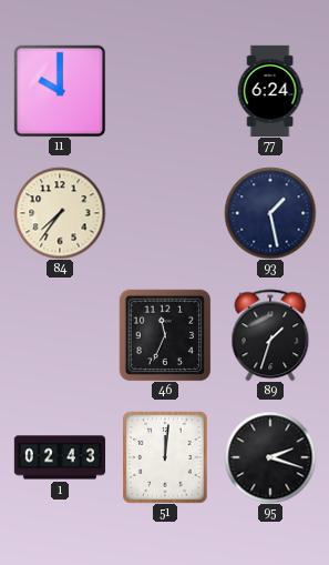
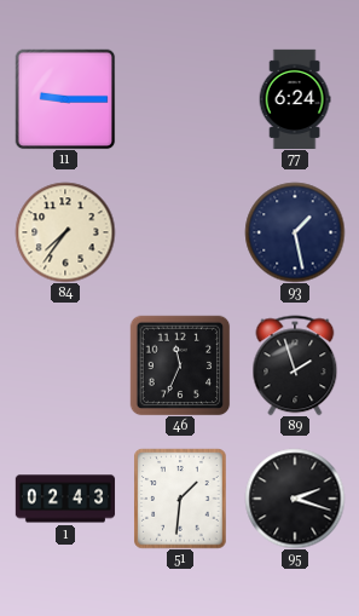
11: 10:00 -> 9:15 (65, 99)
89: 1:33 -> 1:57 (295, 365)
51: 12:01 -> 1:31 (180, 499)
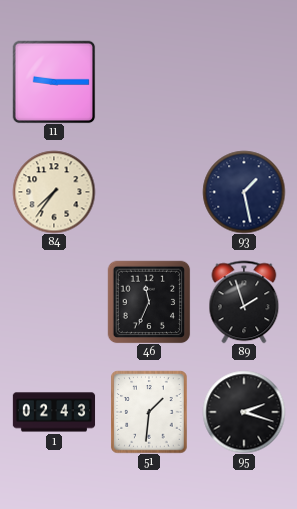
77: 6:24 -> none (295, 98)
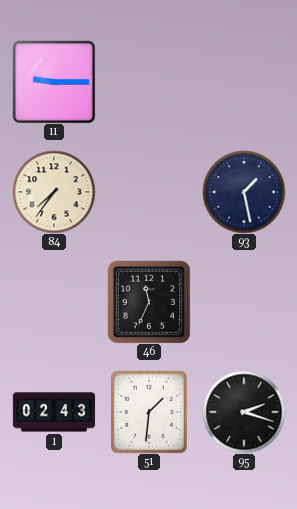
89: 1:57 -> none (244, 302)
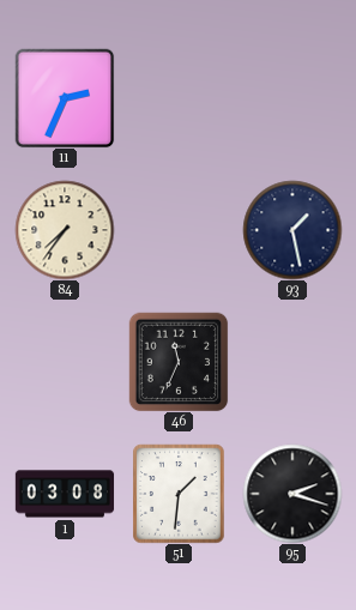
11: 9:15 -> 2:34 (65, 98)
1: 02:43 -> 03:08 (65, 494)
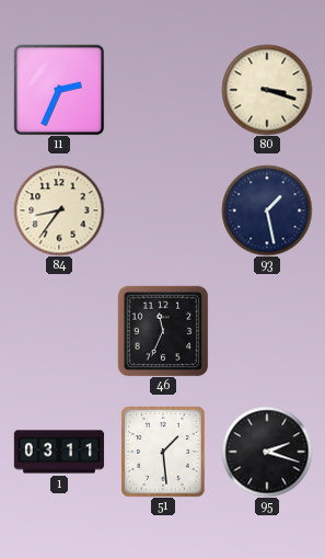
80: none -> 3:18 (267, 90)
84: 7:36 -> 8:36 (59, 210)
1: 03:08 -> 03:11 (59, 452)
51: 1:31 -> 1:29 (163, 452)
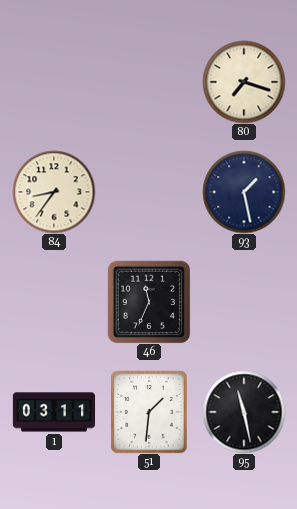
11: 2:34 -> none (59, 90)
80: 3:18 -> 7:18 (244, 82)
51: 1:29 -> 1:31 (149, 412)
95: 2:18 -> 11:28 (244, 412)
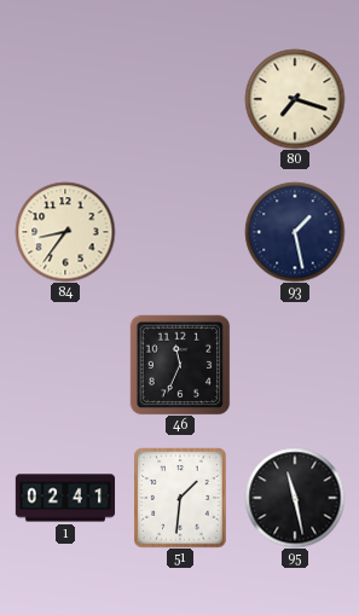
1: 03:11 -> 02:41 (65, 498)
